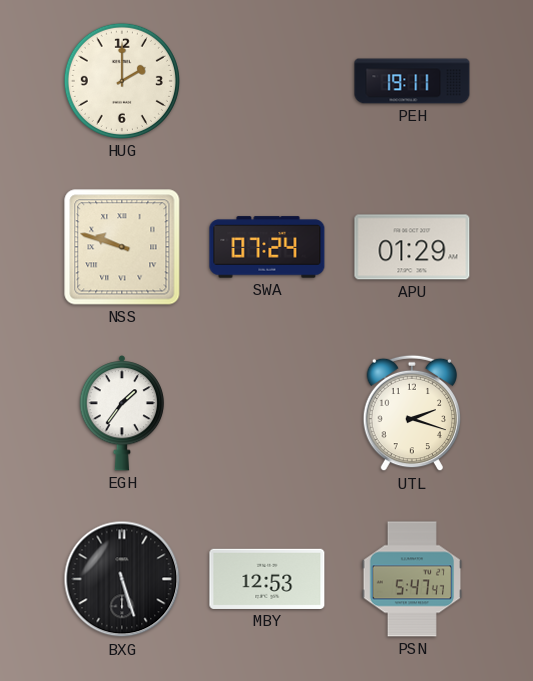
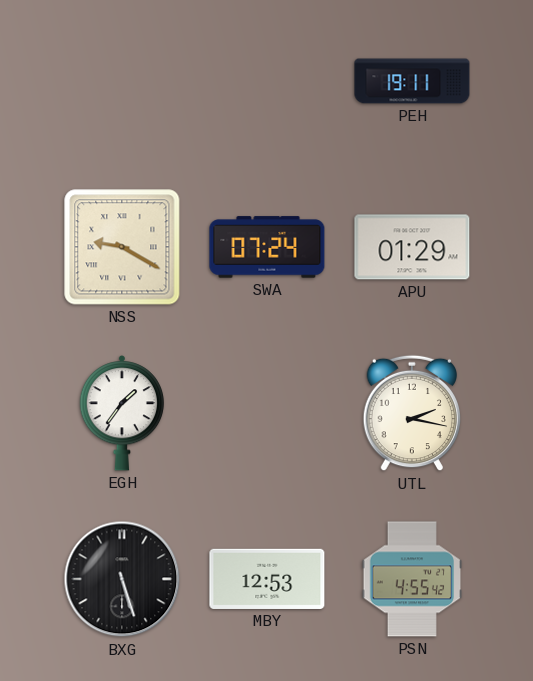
HUG: 2:00 -> none (122, 81)
NSS: 9:48 -> 9:20 (122, 247)
UTL: 2:18 -> 2:17 (411, 413)
PSN: 5:47 -> 4:55 (412, 579)
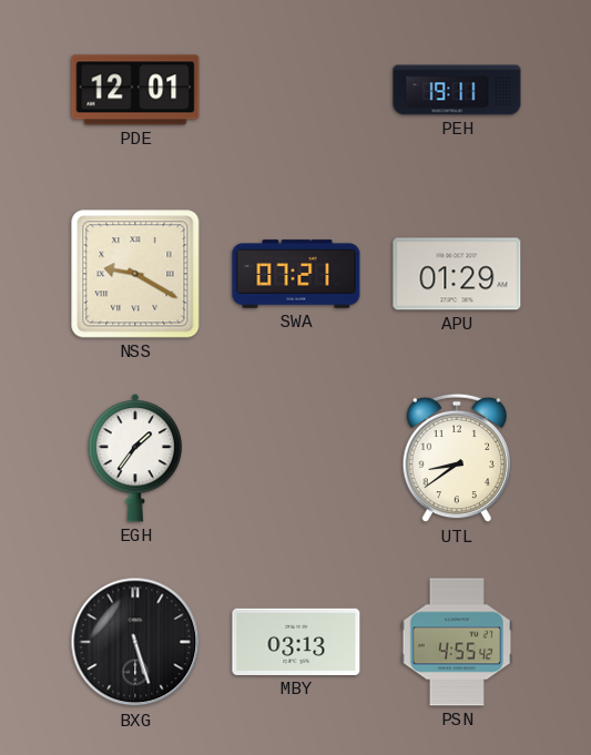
PDE: none -> 12:01 (135, 90)
SWA: 07:24 -> 07:21 (296, 274)
UTL: 2:17 -> 8:39 (456, 458)
MBY: 12:53 -> 03:13 (296, 642)
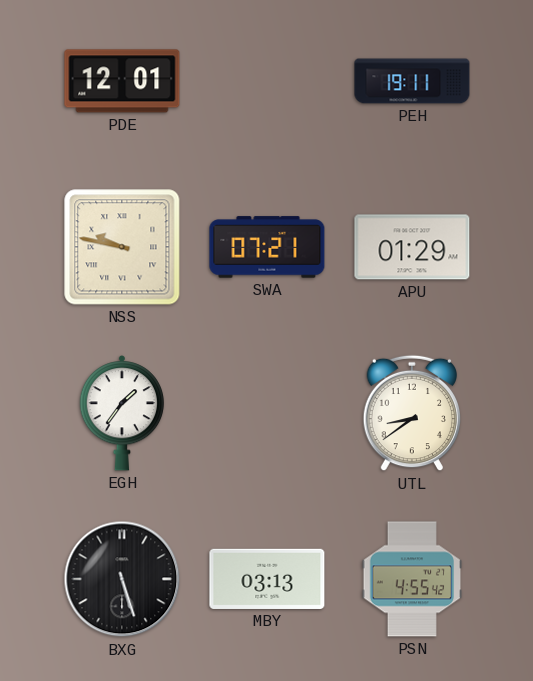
NSS: 9:20 -> 9:47 (122, 247)
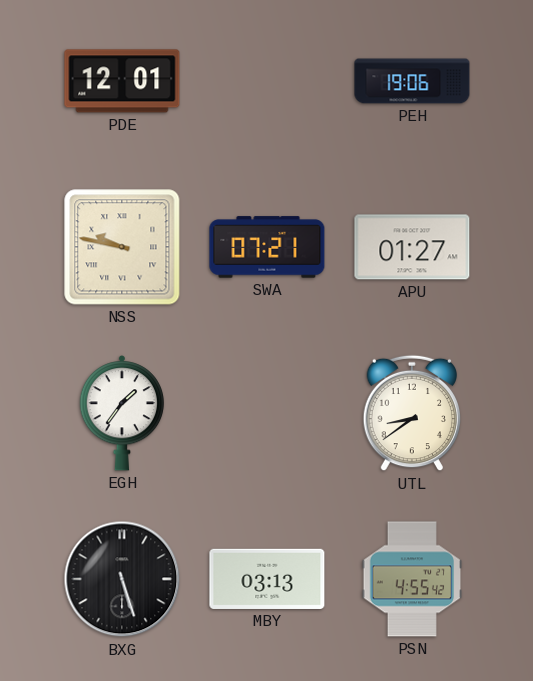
PEH: 19:11 -> 19:06 (412, 81)
APU: 01:29 -> 01:27 (412, 247)
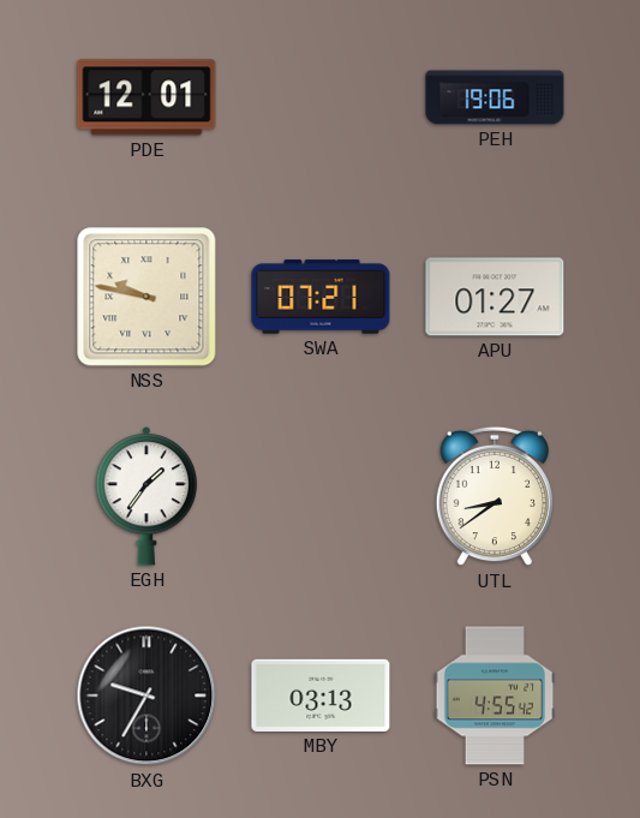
BXG: 5:27 -> 9:35 (146, 695)
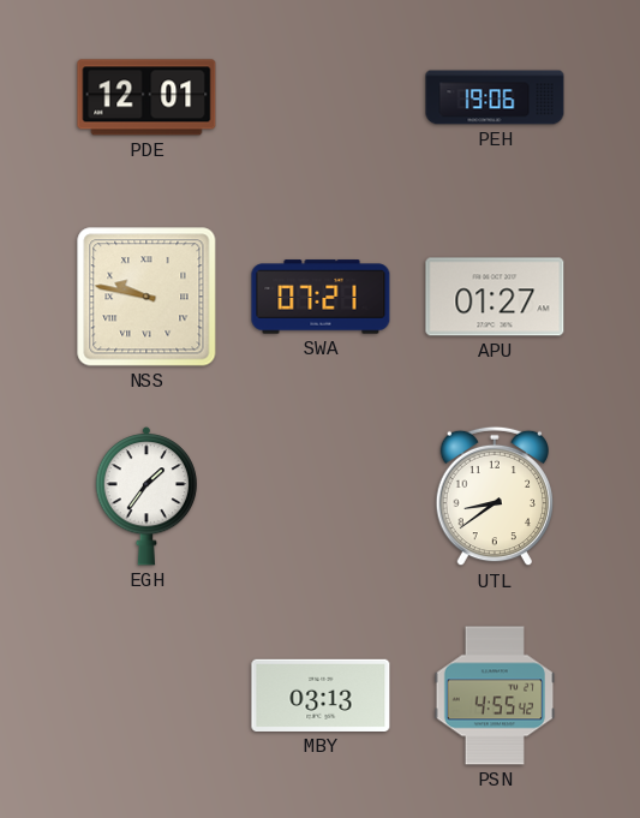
BXG: 9:35 -> none (146, 695)
